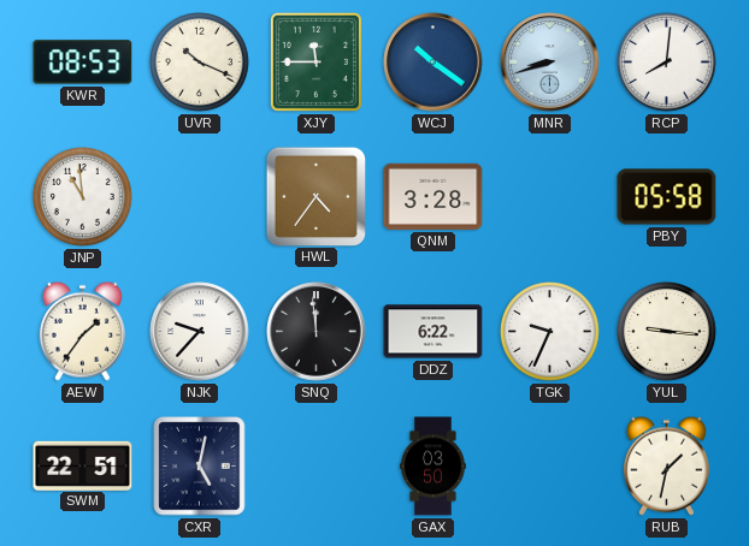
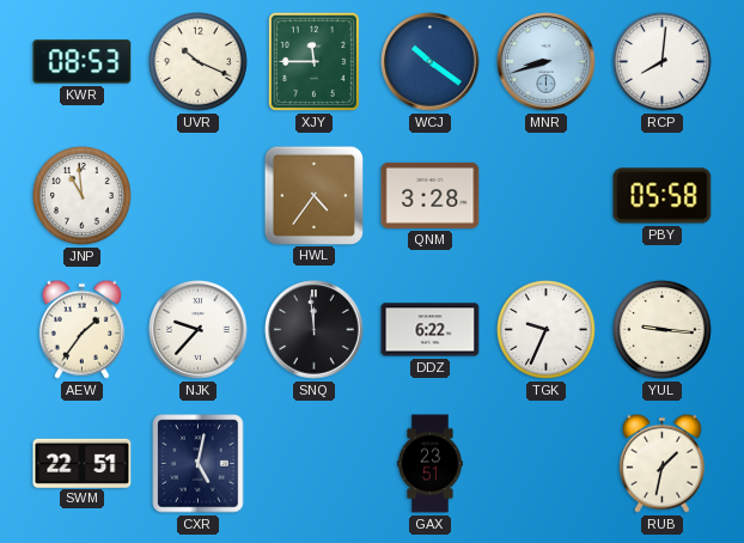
GAX: 03:50 -> 23:51 (431, 464)
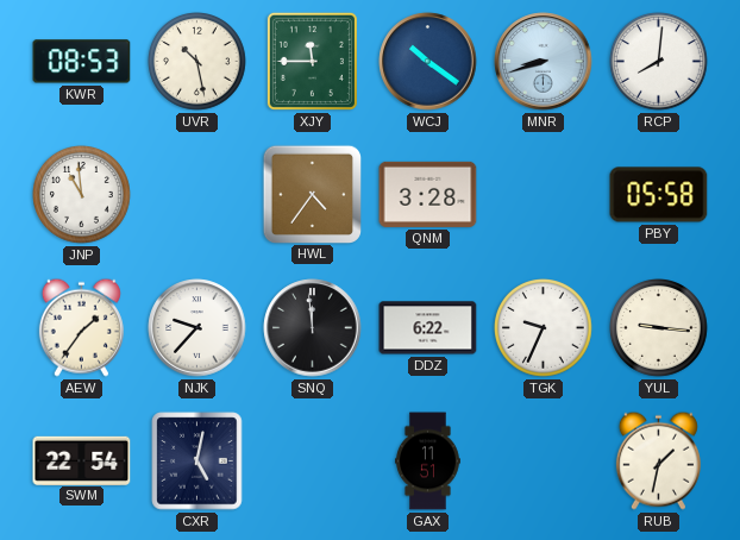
UVR: 10:19 -> 10:28 (197, 62)
SWM: 22:51 -> 22:54 (82, 460)
GAX: 23:51 -> 11:51 (428, 461)
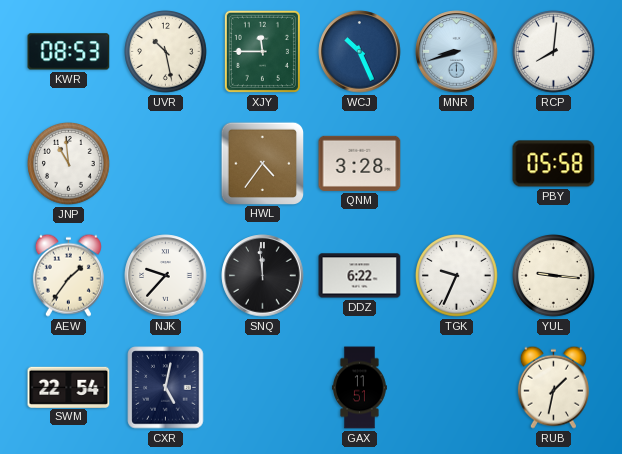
WCJ: 10:21 -> 10:26 (360, 52)
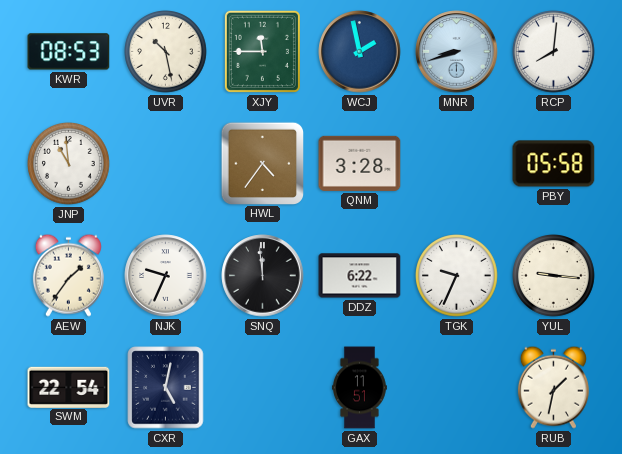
WCJ: 10:26 -> 1:58 (360, 52)
NJK: 9:37 -> 9:34 (166, 276)
